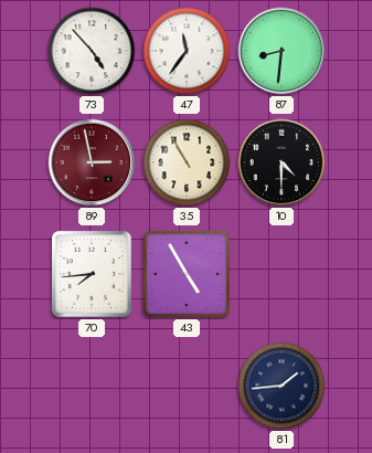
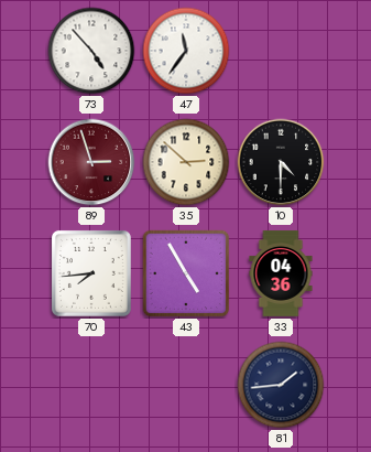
87: 8:31 -> none (281, 51)
89: 2:58 -> 2:57 (91, 162)
35: 10:55 -> 2:52 (186, 162)
33: none -> 04:36 (281, 273)
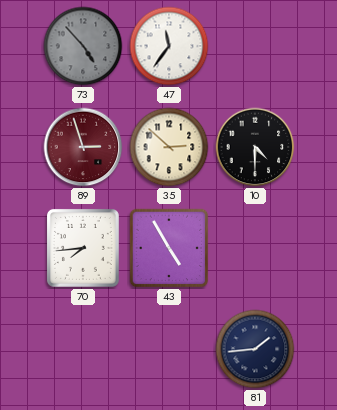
73 dial: white -> grey (83, 46)
33: 04:36 -> none (281, 273)
